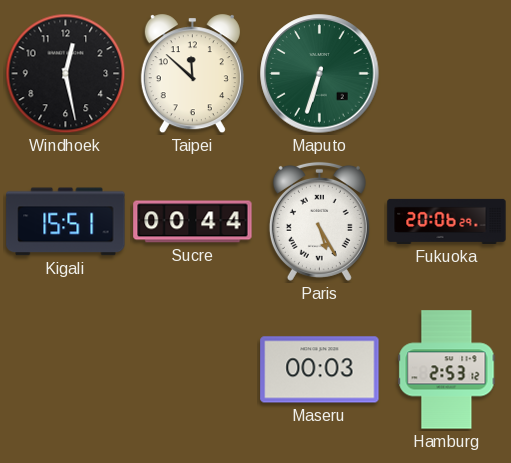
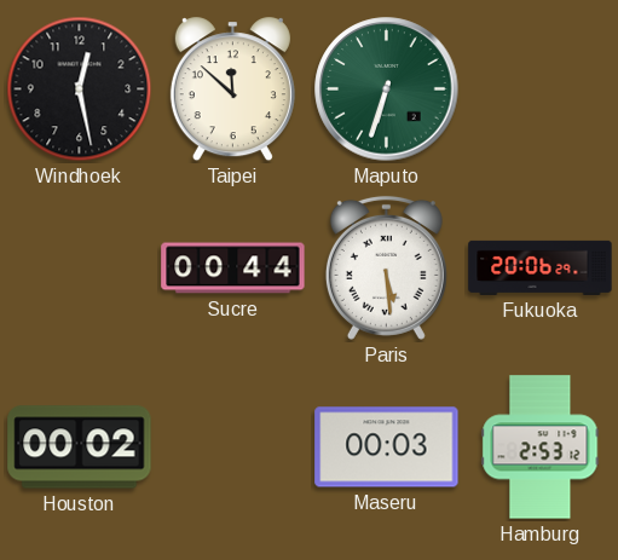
Kigali: 15:51 -> none (66, 222)
Paris: 5:25 -> 5:29 (386, 267)
Houston: none -> 00:02 (80, 448)
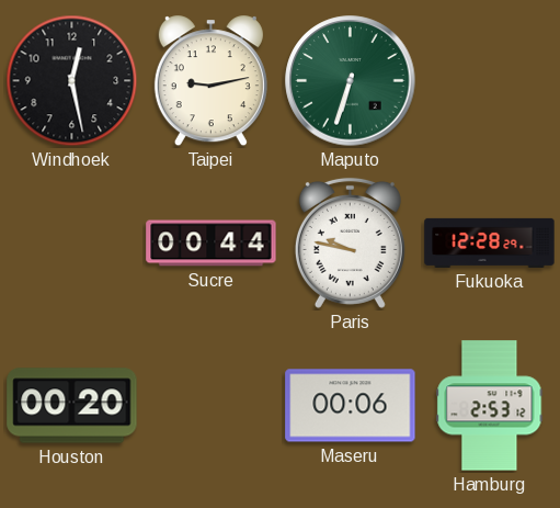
Taipei: 11:52 -> 9:13 (210, 81)
Paris: 5:29 -> 9:47 (350, 242)
Fukuoka: 20:06 -> 12:28 (490, 242)
Houston: 00:02 -> 00:20 (72, 406)
Maseru: 00:03 -> 00:06 (351, 406)
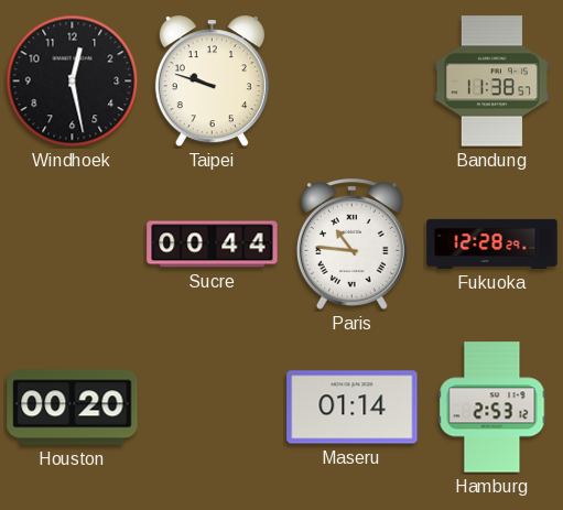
Taipei: 9:13 -> 9:48 (212, 82)
Maputo: 6:33 -> none (351, 81)
Bandung: none -> 11:38 (491, 82)
Paris: 9:47 -> 10:46 (351, 243)
Maseru: 00:06 -> 01:14 (353, 408)
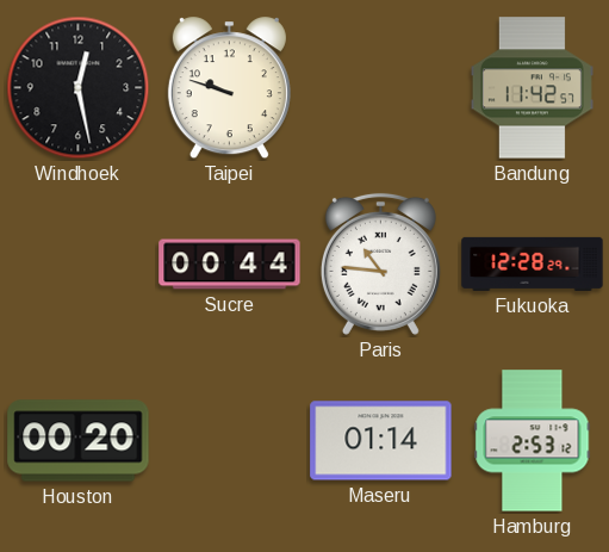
Bandung: 11:38 -> 11:42 (532, 88)
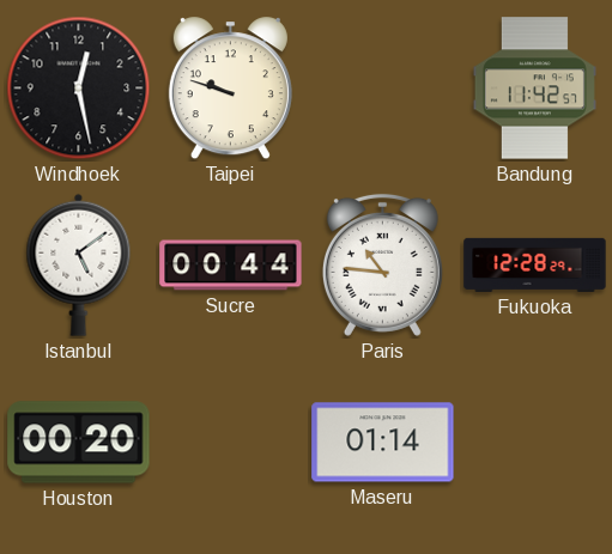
Istanbul: none -> 5:09 (79, 264)
Hamburg: 2:53 -> none (533, 441)
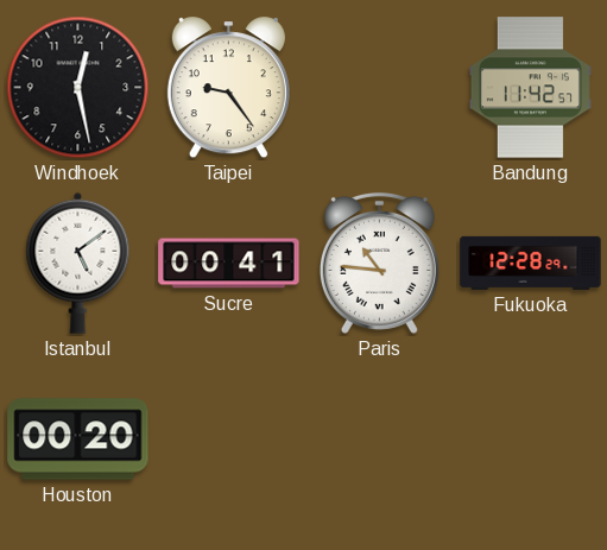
Taipei: 9:48 -> 9:24 (228, 88)
Sucre: 00:44 -> 00:41 (229, 264)
Maseru: 01:14 -> none (383, 443)
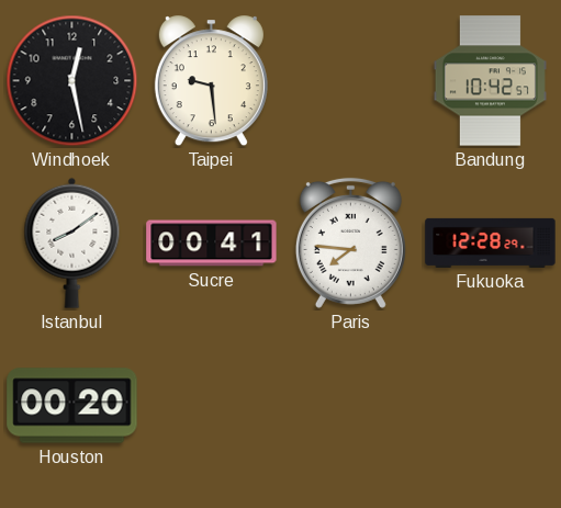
Taipei: 9:24 -> 9:29 (211, 81)
Bandung: 11:42 -> 10:42 (490, 81)
Istanbul: 5:09 -> 8:09 (72, 242)
Paris: 10:46 -> 7:46 (350, 242)
